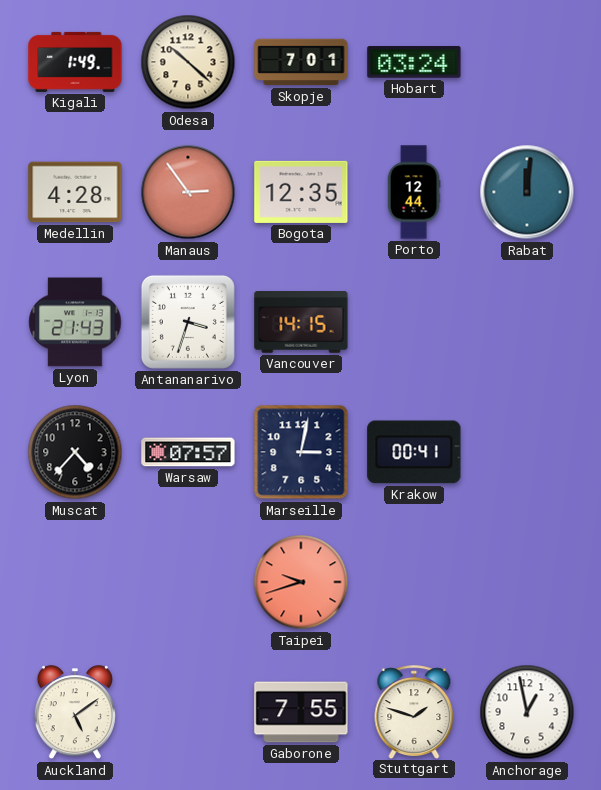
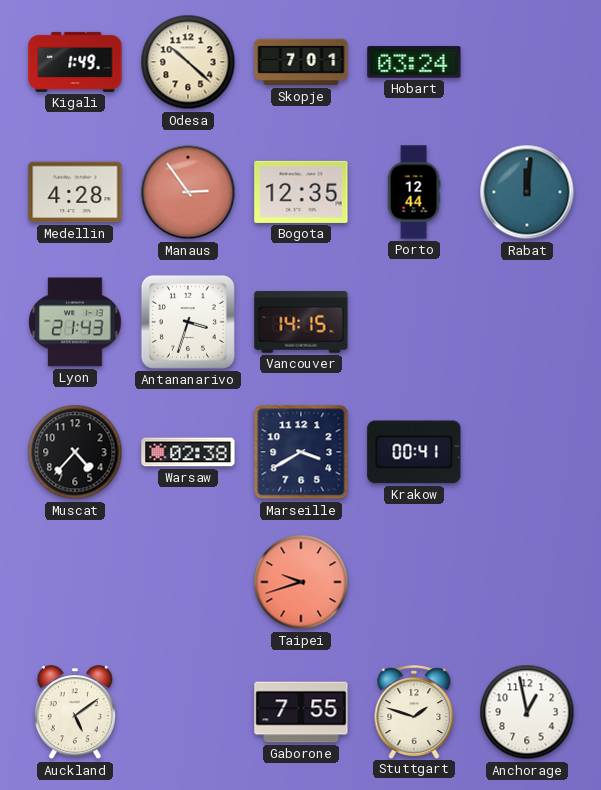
Warsaw: 07:57 -> 02:38 (188, 452)
Marseille: 3:02 -> 3:40 (301, 452)
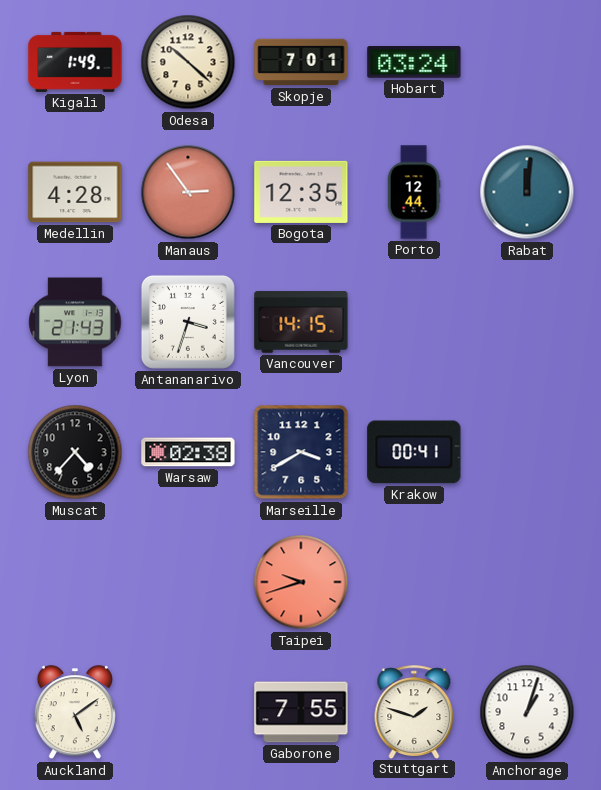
Anchorage: 12:58 -> 1:03 (527, 712)
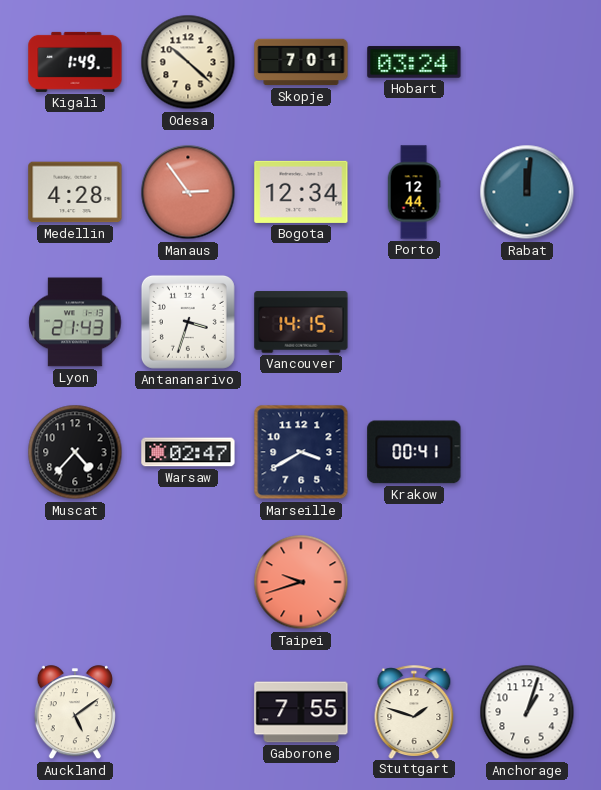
Bogota: 12:35 -> 12:34 (301, 192)
Warsaw: 02:38 -> 02:47 (188, 452)
